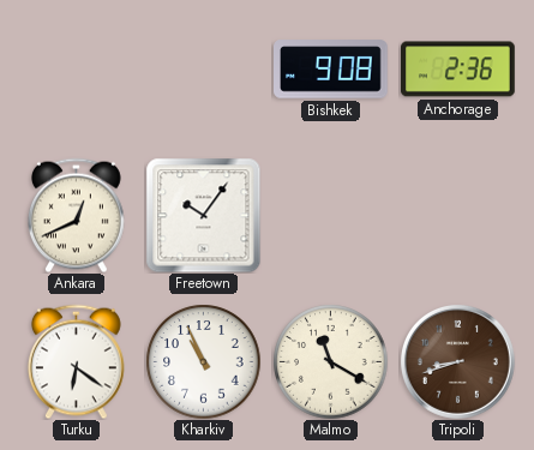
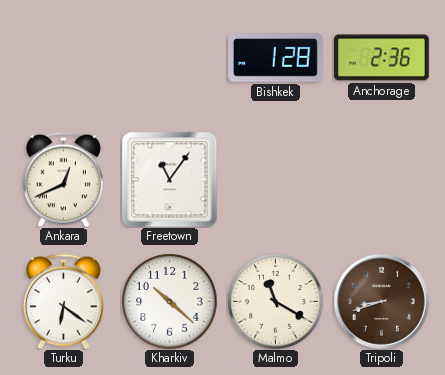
Bishkek: 9:08 -> 1:28 (276, 58)
Freetown: 10:06 -> 11:06 (169, 179)
Kharkiv: 10:56 -> 10:22 (169, 301)
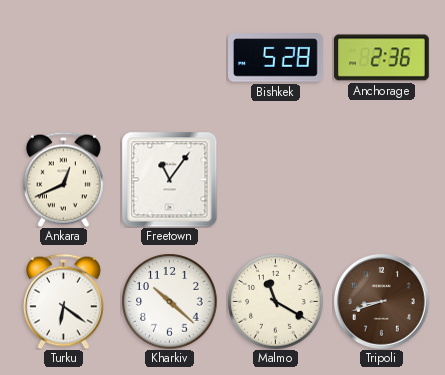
Bishkek: 1:28 -> 5:28 (276, 58)
